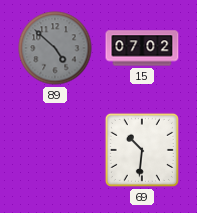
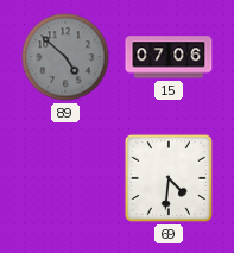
15: 07:02 -> 07:06 (169, 57)
69: 10:31 -> 4:31 (169, 178)
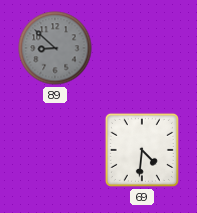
89: 4:52 -> 8:52 (55, 48)
15: 07:06 -> none (169, 57)
